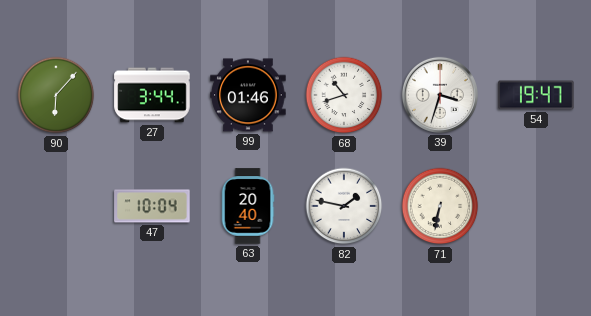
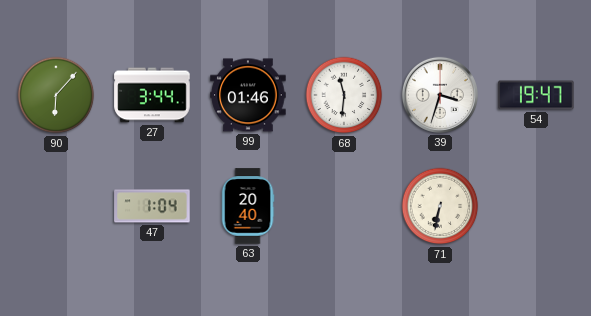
68: 10:42 -> 11:31 (344, 95)
47: 10:04 -> 1:04 (152, 206)
82: 1:47 -> none (344, 206)
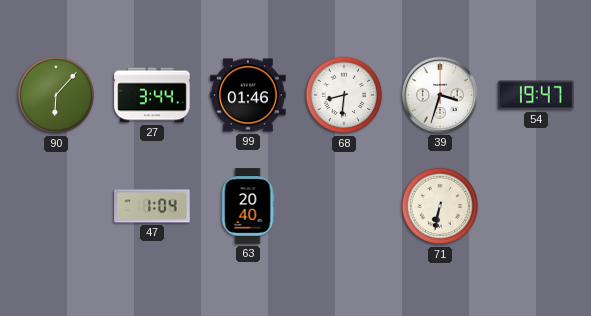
68: 11:31 -> 8:31 (344, 95)
